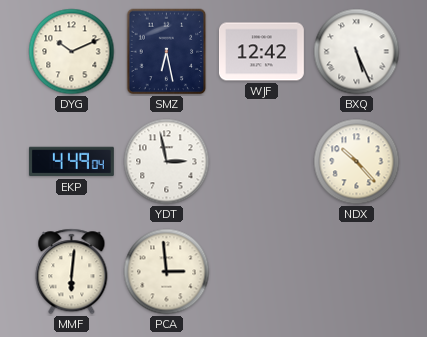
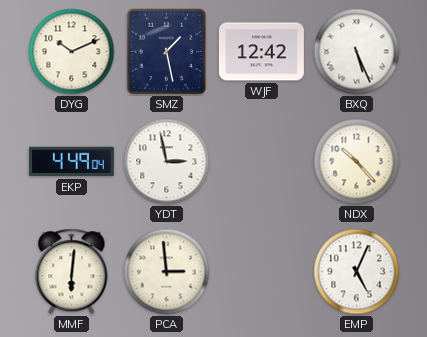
SMZ: 6:28 -> 1:28 (167, 52)
EMP: none -> 5:04 (357, 272)
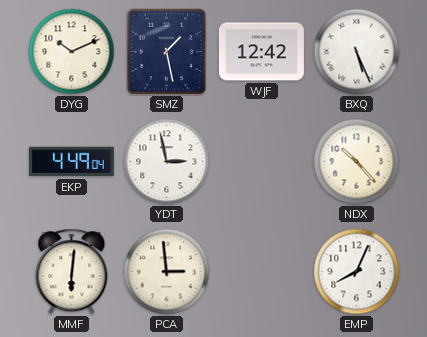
EMP: 5:04 -> 8:04 (357, 272)
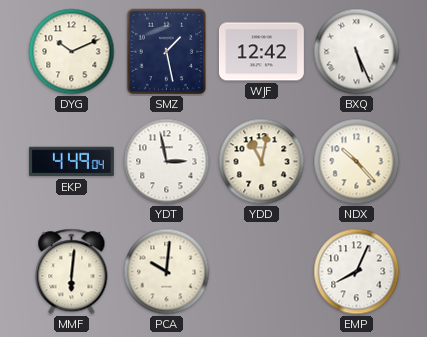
YDD: none -> 11:02 (262, 162)
PCA: 2:59 -> 10:01 (167, 272)
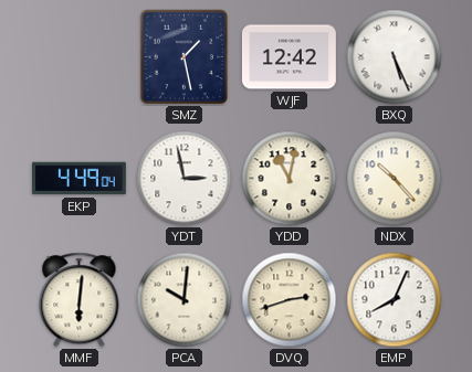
DYG: 10:11 -> none (72, 52)
DVQ: none -> 2:42 (290, 300)
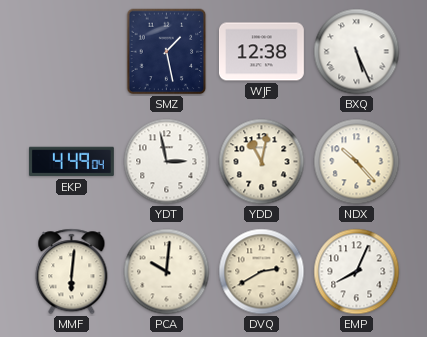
WJF: 12:42 -> 12:38 (261, 52)
DVQ: 2:42 -> 2:40 (262, 272)
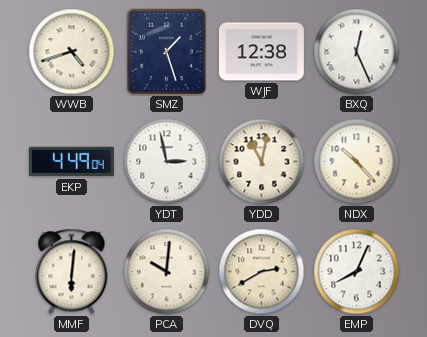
WWB: none -> 4:42 (72, 52)
SMZ: 1:28 -> 1:27 (167, 52)
BXQ: 5:26 -> 12:26 (357, 52)
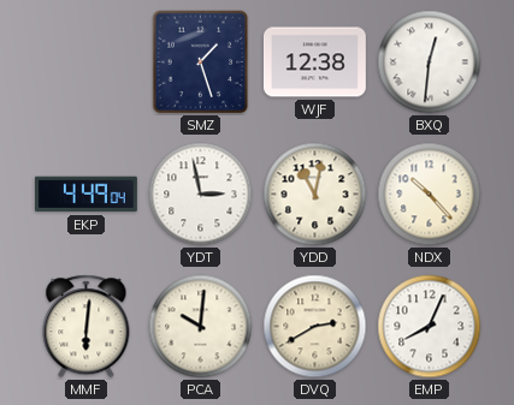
WWB: 4:42 -> none (72, 52)
BXQ: 12:26 -> 12:31 (430, 62)
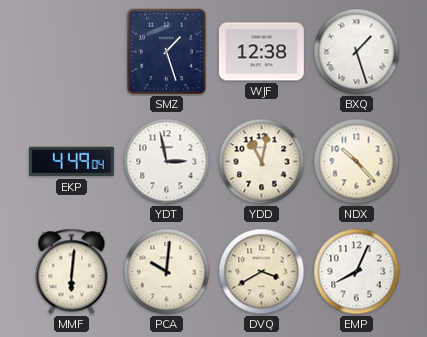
BXQ: 12:31 -> 1:27 (357, 52)
DVQ: 2:40 -> 3:40 (262, 272)
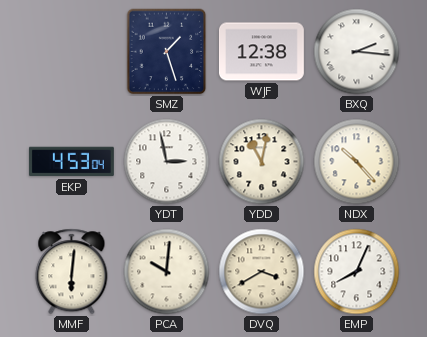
BXQ: 1:27 -> 2:16 (357, 52)
EKP: 4:49 -> 4:53 (71, 162)
